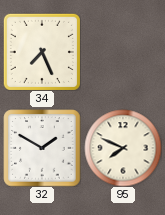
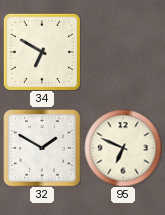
34: 7:26 -> 6:50 (42, 52)
95: 7:49 -> 6:49 (123, 148)
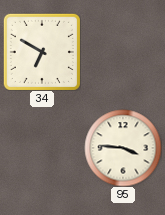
32: 1:50 -> none (42, 148)
95: 6:49 -> 3:46 (123, 148)
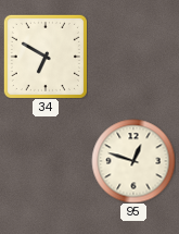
95: 3:46 -> 12:48 (133, 161)
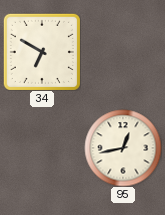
95: 12:48 -> 12:43 (123, 148)
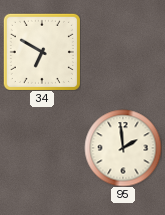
95: 12:43 -> 1:59 (123, 148)
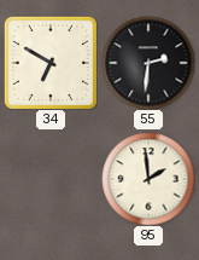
55: none -> 2:31 (148, 63)
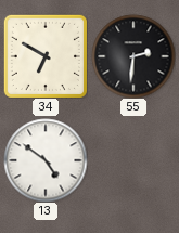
13: none -> 4:51 (46, 160)
95: 1:59 -> none (148, 179)
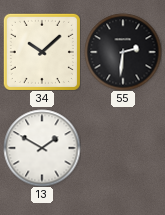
34: 6:50 -> 10:08 (42, 52)
13: 4:51 -> 1:50 (42, 148)
